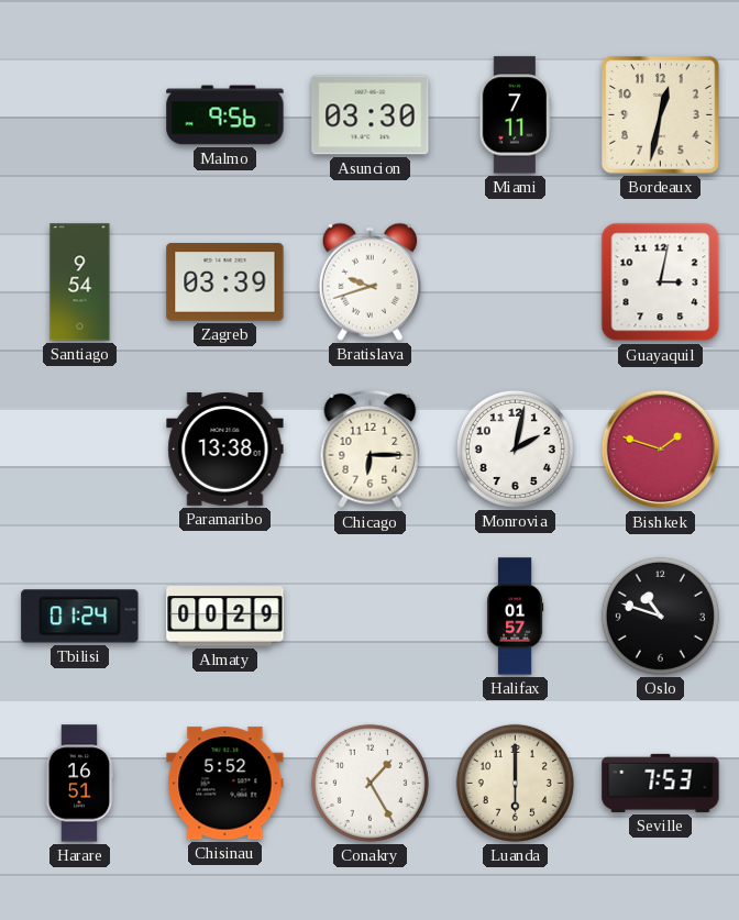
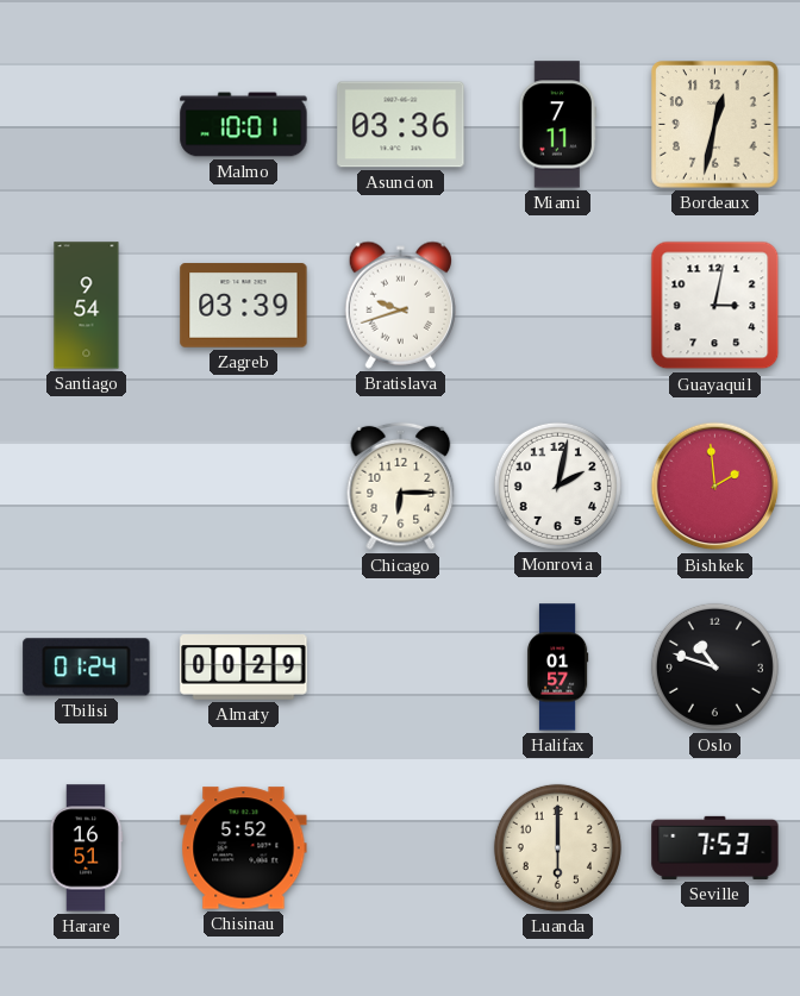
Malmo: 9:56 -> 10:01 (244, 125)
Asuncion: 03:30 -> 03:36 (401, 125)
Paramaribo: 13:38 -> none (225, 448)
Bishkek: 1:48 -> 1:59 (715, 487)
Conakry: 1:25 -> none (369, 783)
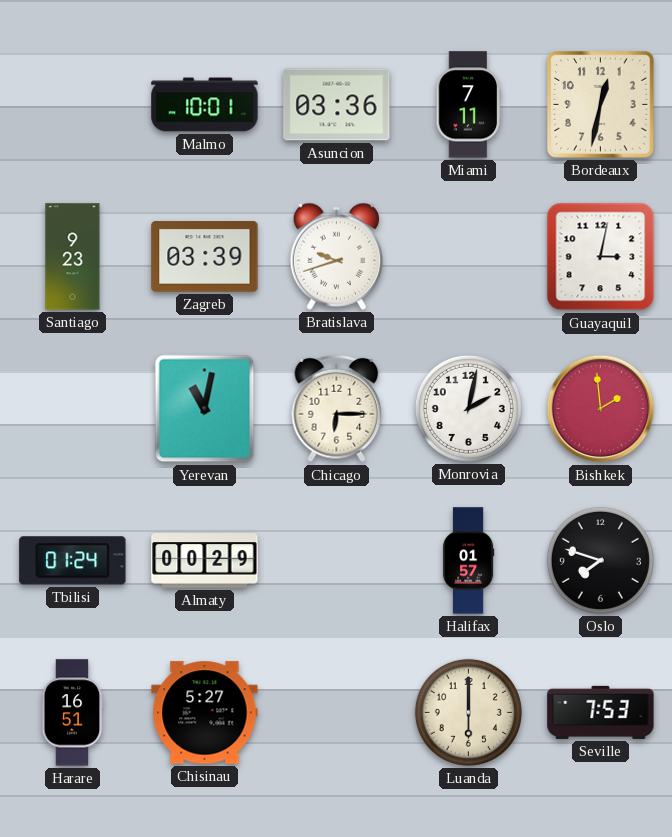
Santiago: 9:54 -> 9:23 (73, 257)
Yerevan: none -> 11:02 (205, 409)
Oslo: 10:48 -> 7:48 (600, 560)
Chisinau: 5:52 -> 5:27 (205, 713)
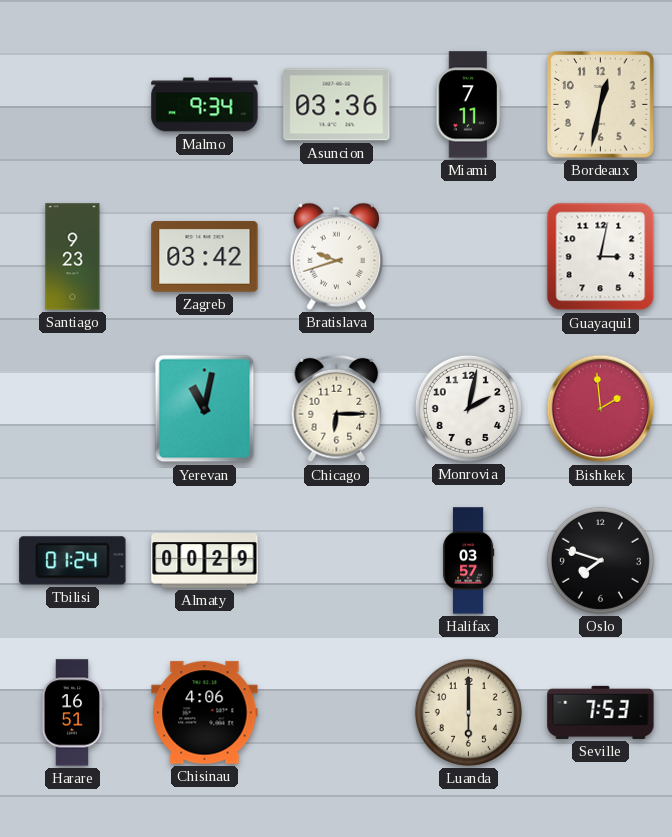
Malmo: 10:01 -> 9:34 (205, 105)
Zagreb: 03:39 -> 03:42 (205, 257)
Halifax: 01:57 -> 03:57 (468, 561)
Chisinau: 5:27 -> 4:06 (205, 713)
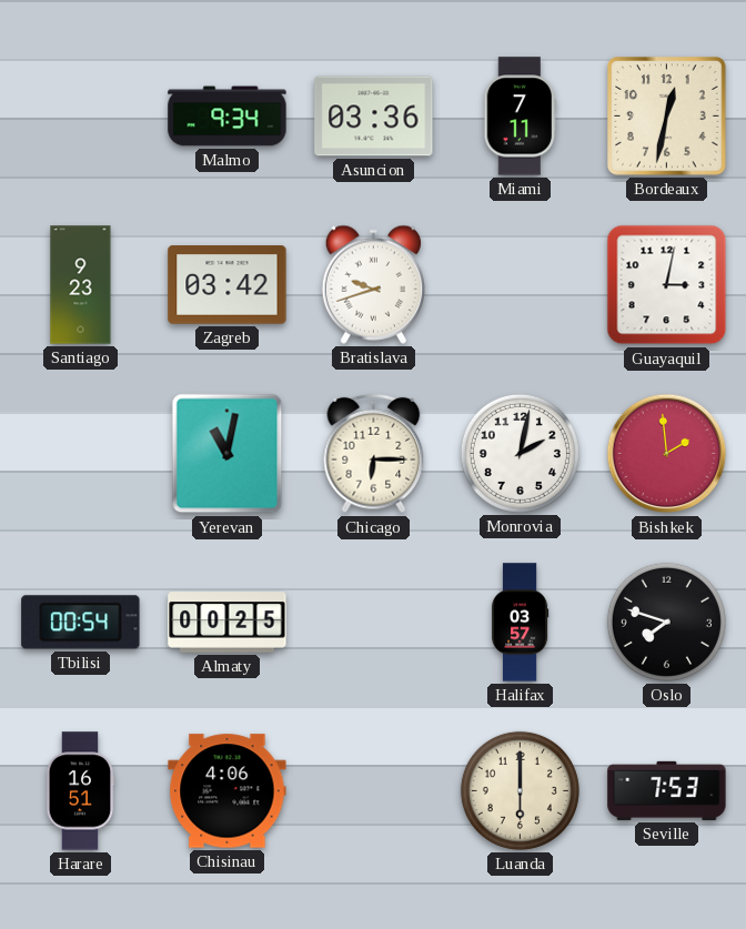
Tbilisi: 01:24 -> 00:54 (81, 623)
Almaty: 00:29 -> 00:25 (228, 623)
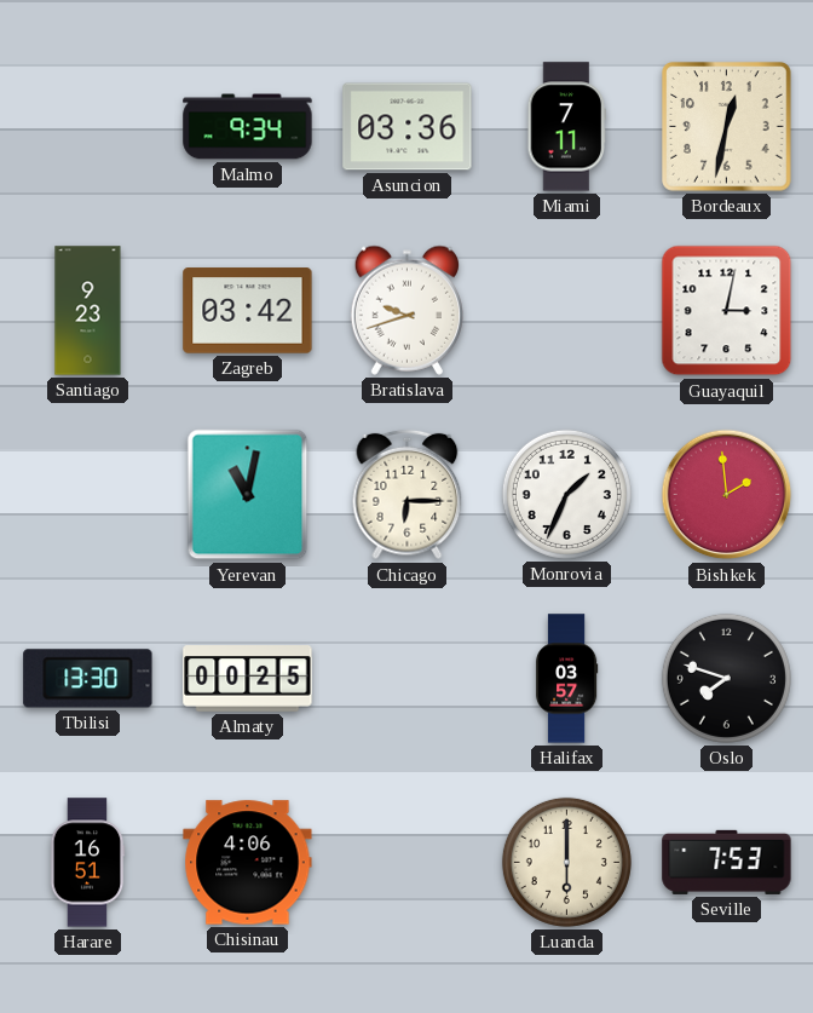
Monrovia: 2:02 -> 1:34 (566, 494)
Tbilisi: 00:54 -> 13:30 (88, 679)
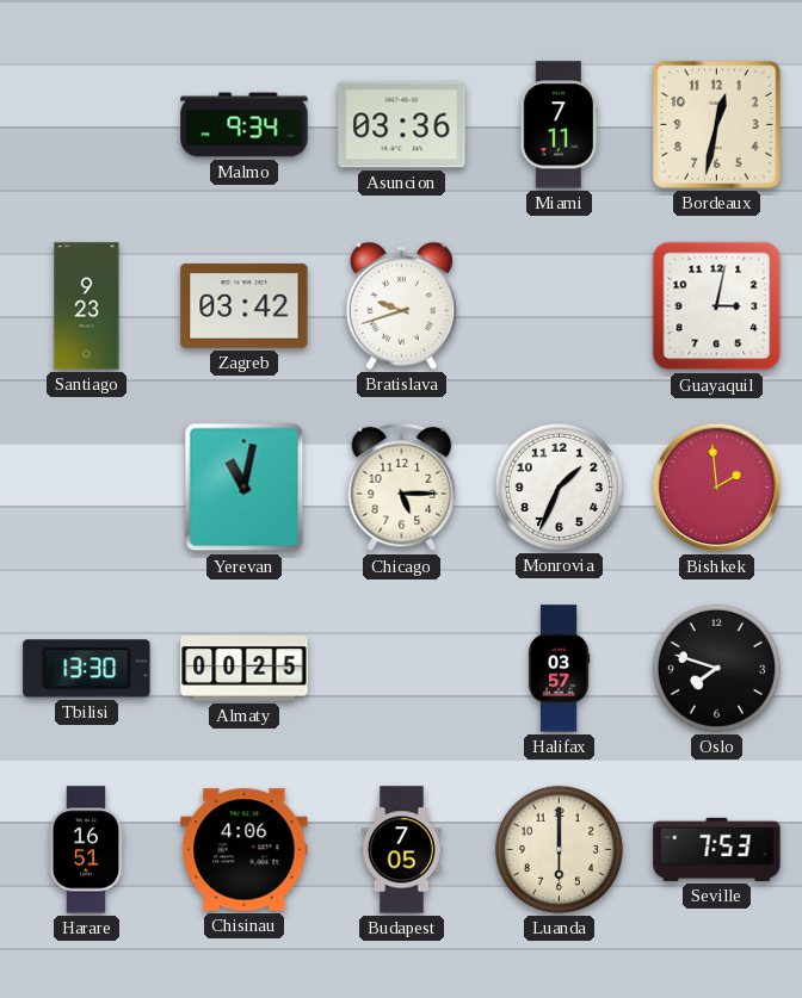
Chicago: 6:15 -> 5:15 (402, 488)
Budapest: none -> 7:05 (401, 850)
